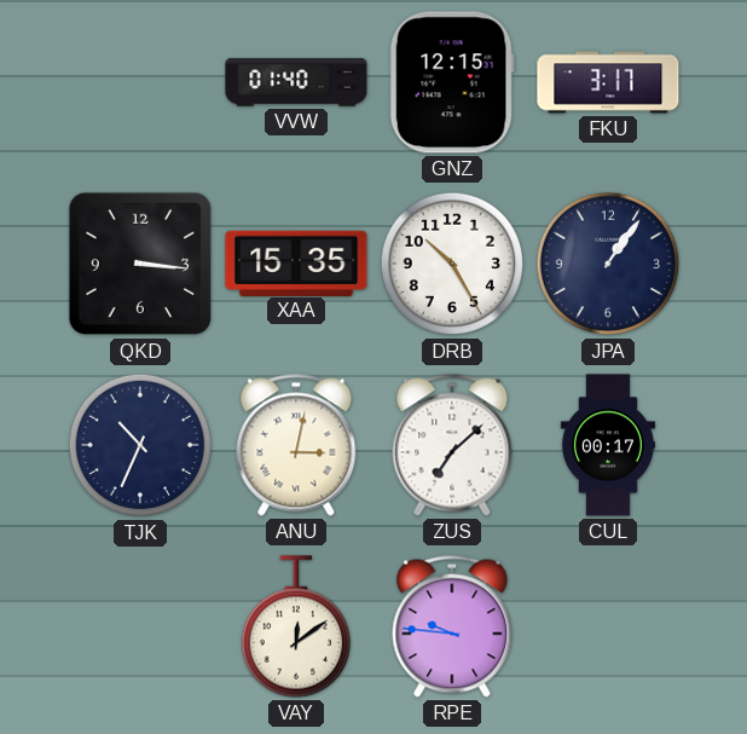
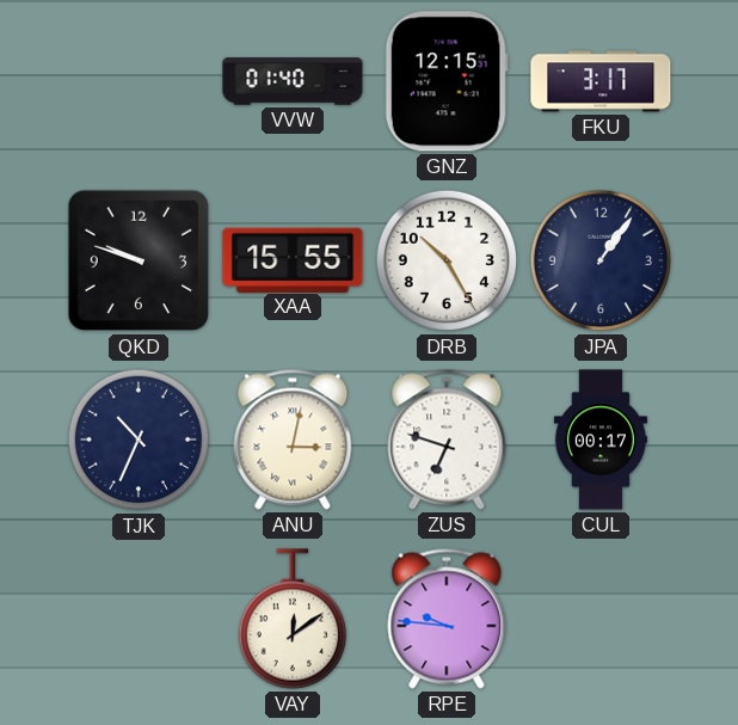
QKD: 3:16 -> 9:48 (139, 260)
XAA: 15:35 -> 15:55 (293, 259)
ZUS: 7:08 -> 6:48 (447, 440)
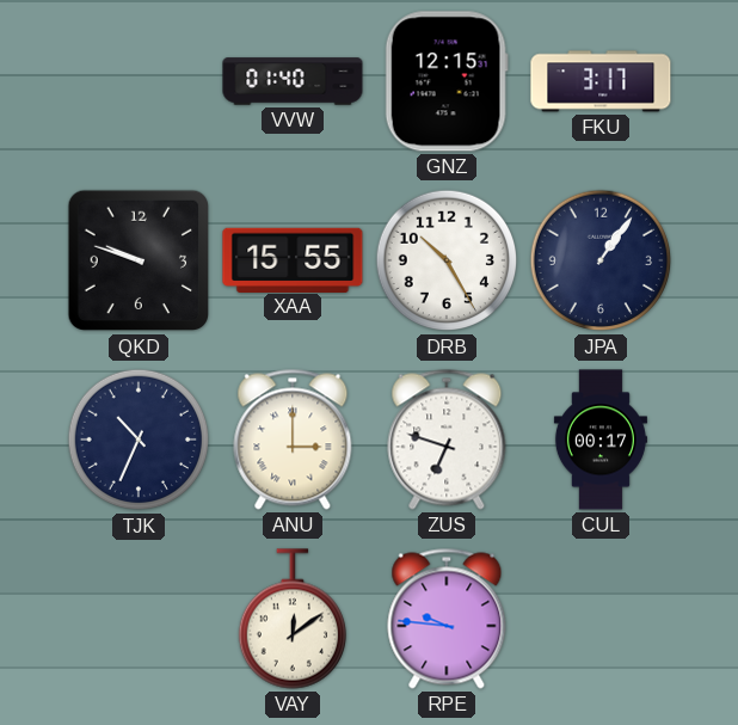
ANU: 3:02 -> 3:00 (293, 440)
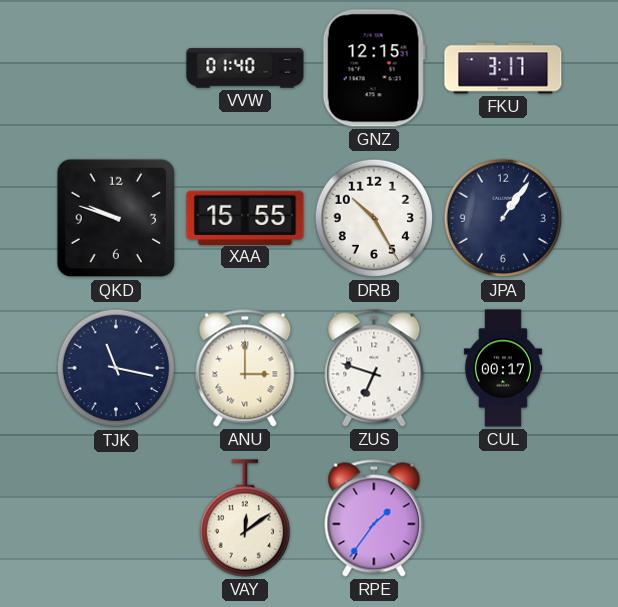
TJK: 10:34 -> 11:17 (116, 368)
RPE: 9:46 -> 1:36 (374, 518)
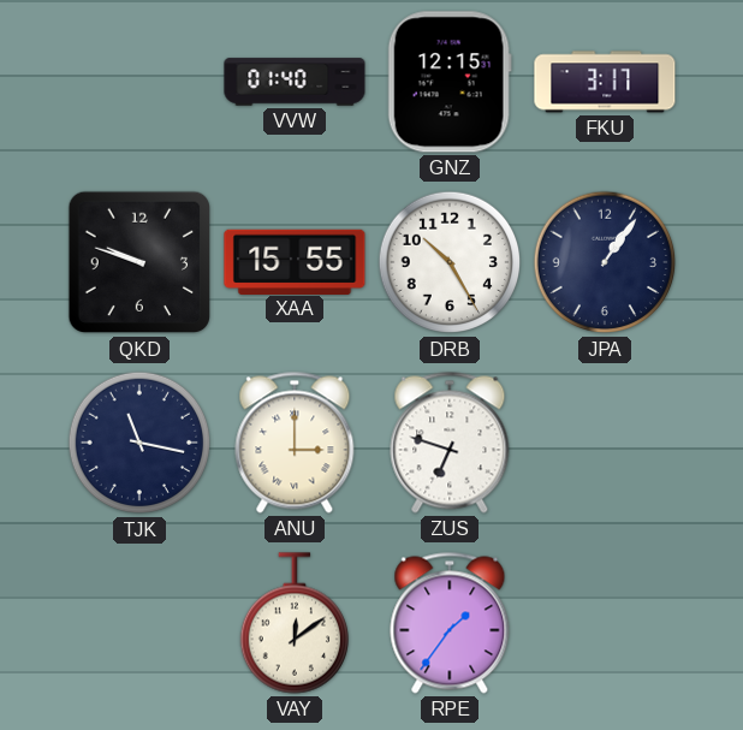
CUL: 00:17 -> none (503, 368)
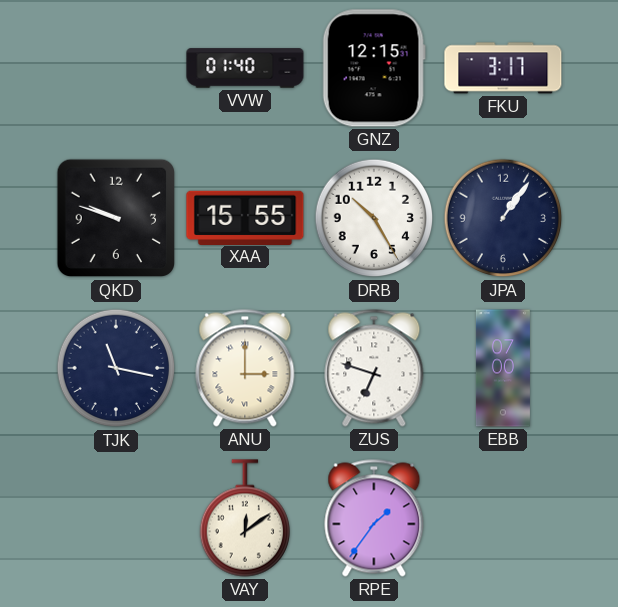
EBB: none -> 07:00 (503, 368)
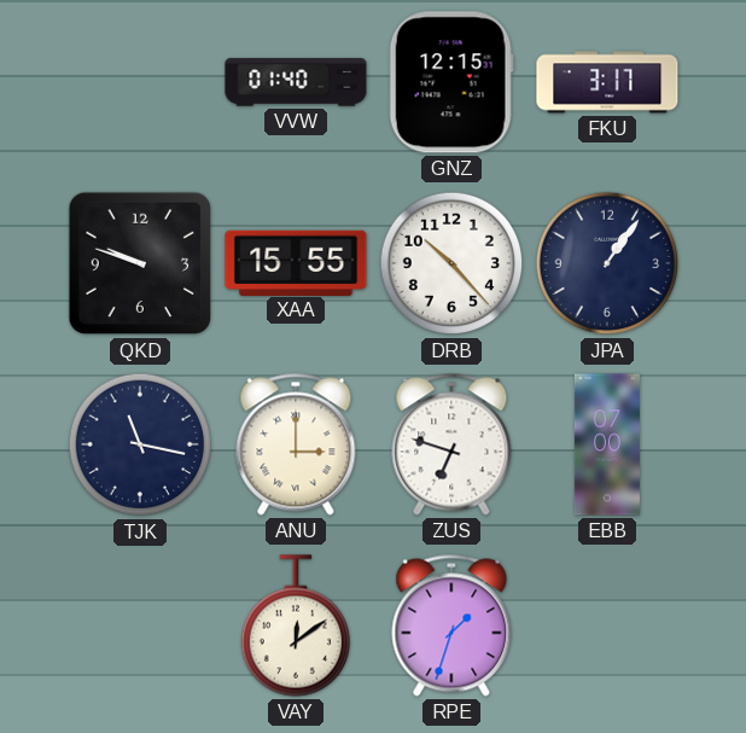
DRB: 10:25 -> 10:23 (451, 263)
RPE: 1:36 -> 1:33 (451, 626)
